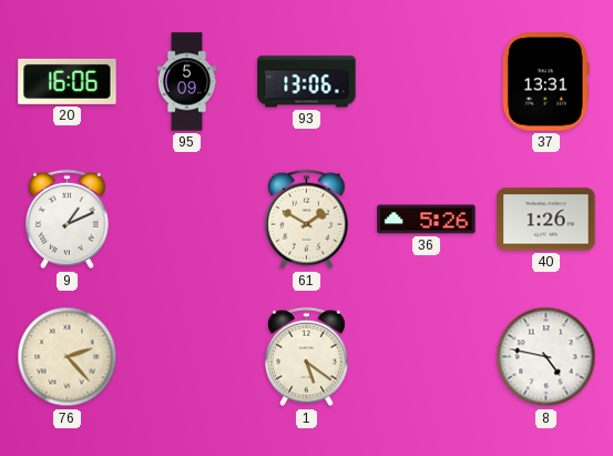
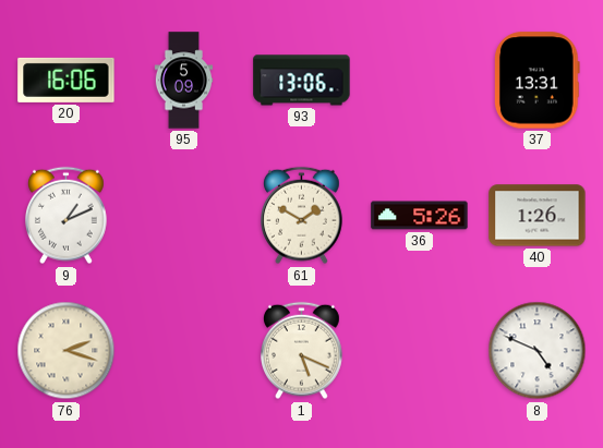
76: 2:23 -> 2:18 (67, 351)
1: 5:21 -> 5:19 (302, 351)
8: 4:47 -> 4:49 (538, 351)
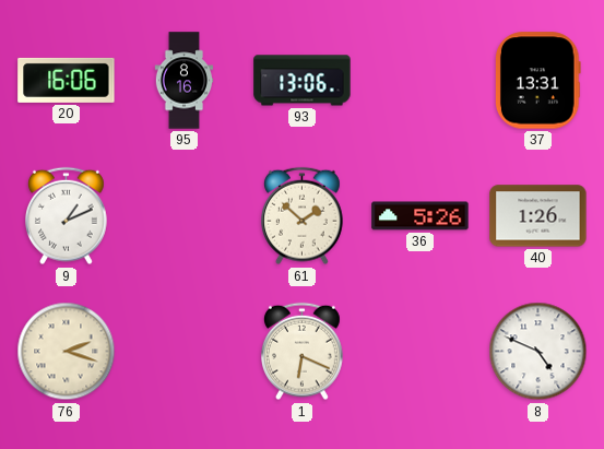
95: 5:09 -> 8:16 (185, 81)
61: 1:50 -> 1:52 (303, 216)
1: 5:19 -> 6:19 (303, 352)
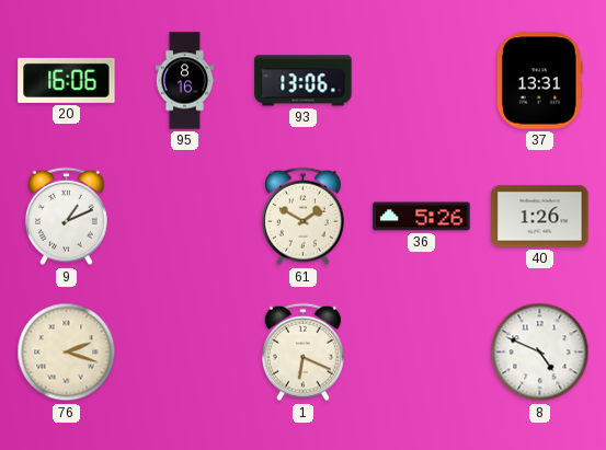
61: 1:52 -> 1:50 (304, 217)
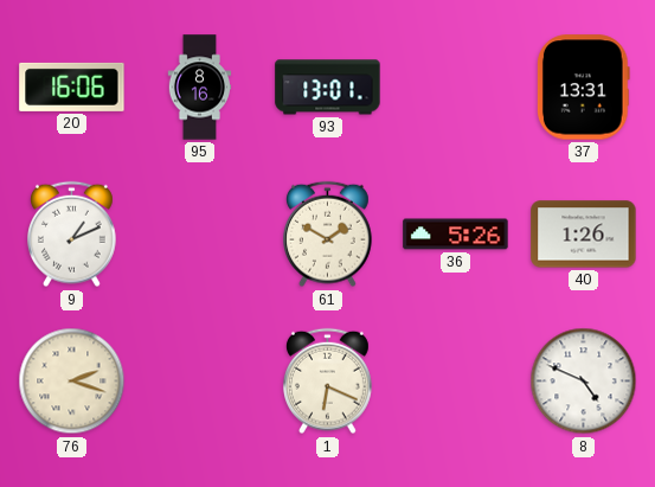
93: 13:06 -> 13:01 (328, 88)
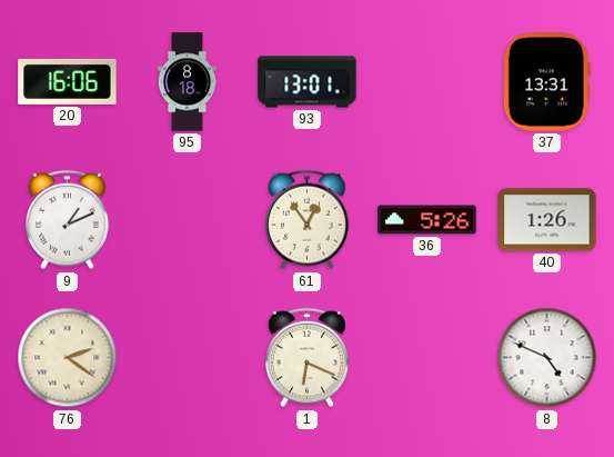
95: 8:16 -> 8:18 (188, 82)
61: 1:50 -> 12:54 (308, 220)
76: 2:18 -> 2:21 (68, 358)
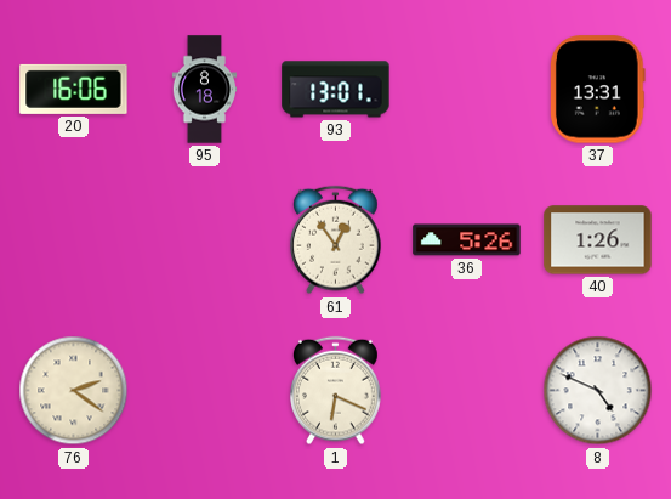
9: 1:11 -> none (68, 220)
